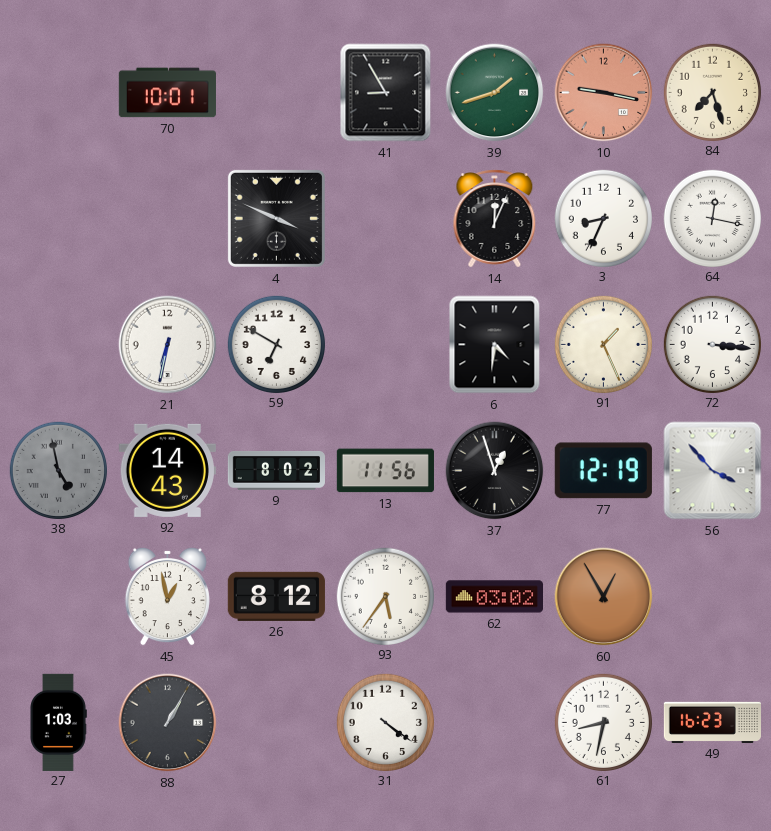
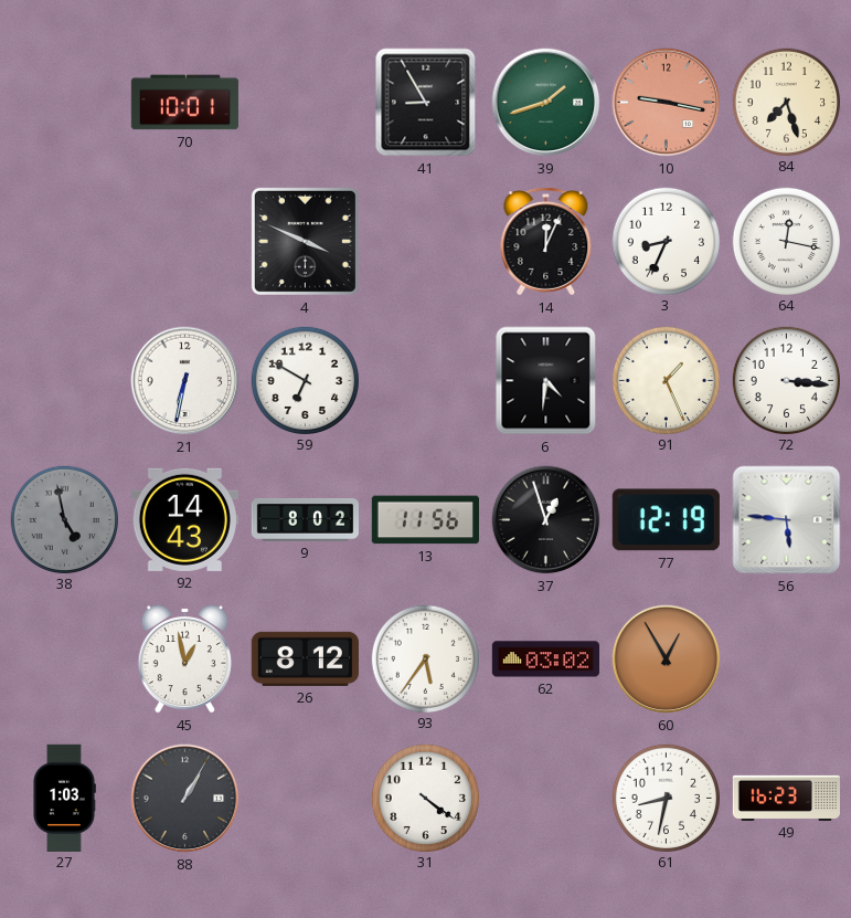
56: 3:53 -> 5:46 (787, 520)
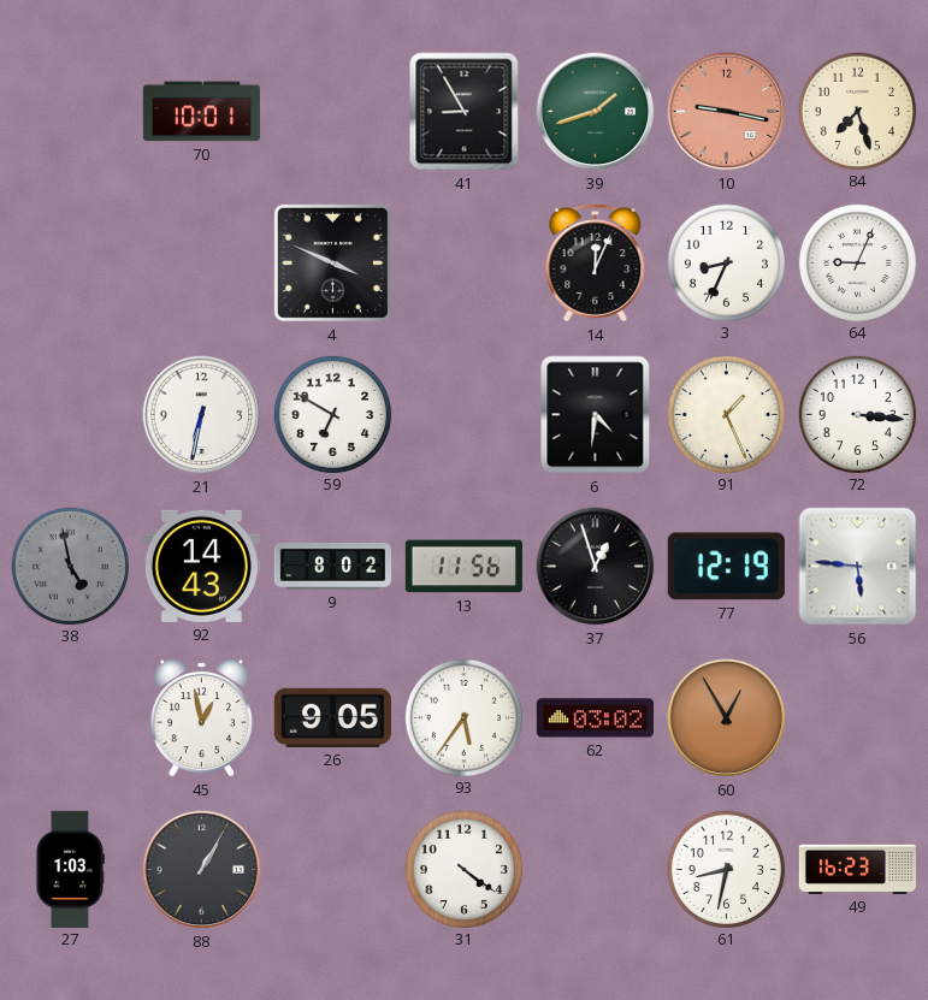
64: 12:17 -> 9:04 (857, 262)
26: 8:12 -> 9:05 (332, 717)
